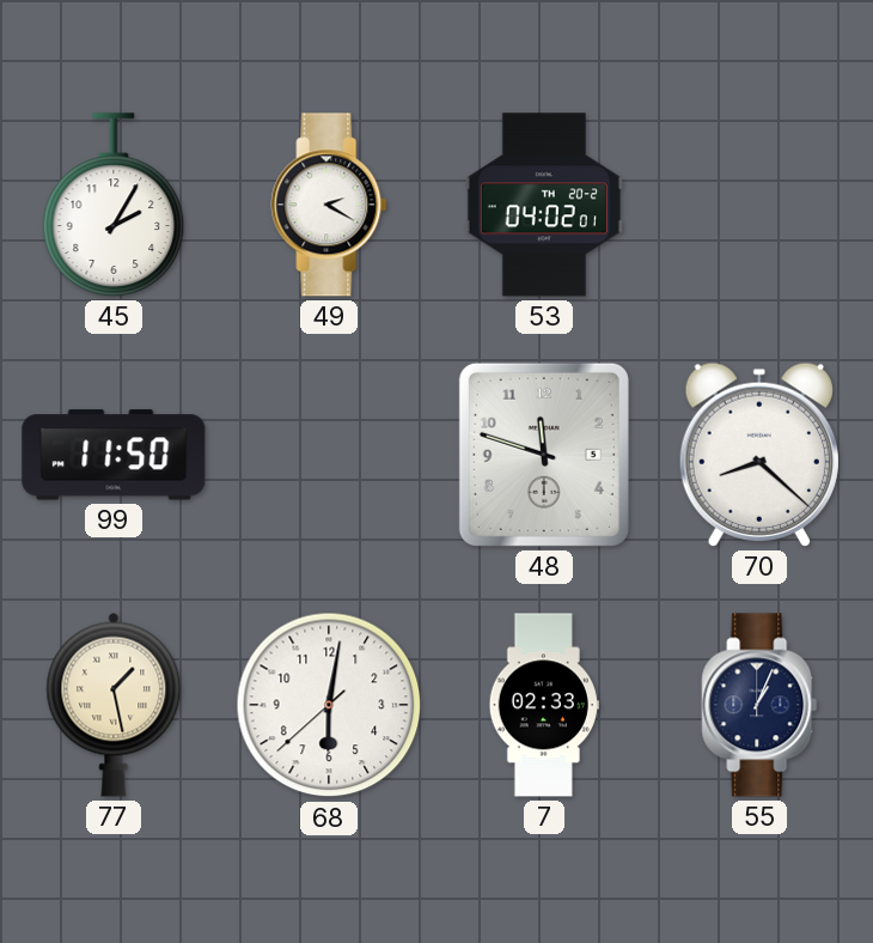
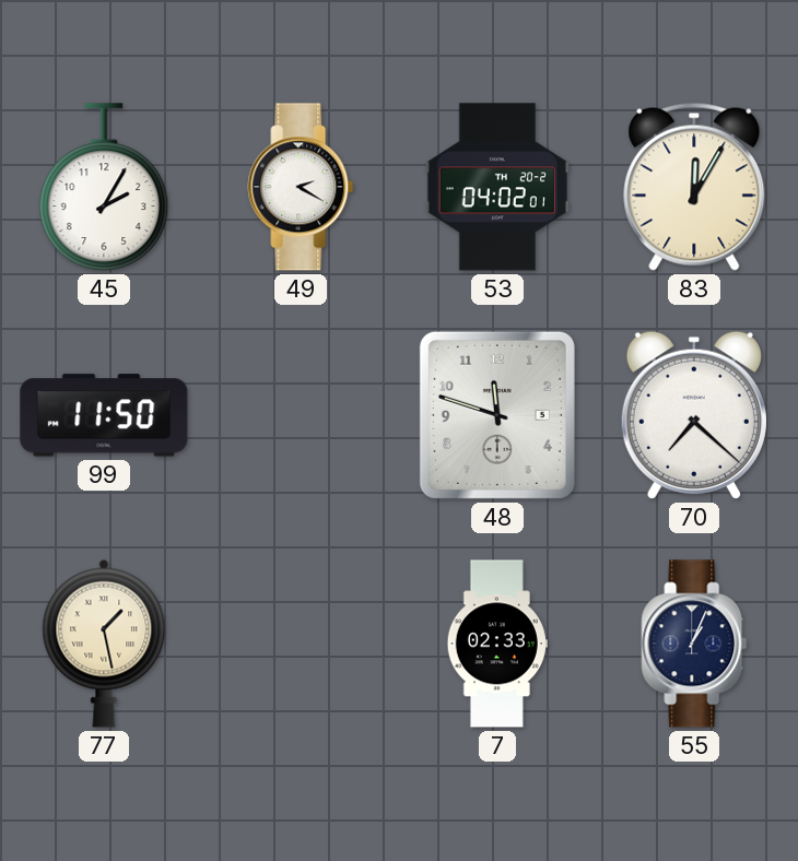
83: none -> 12:05 (694, 187)
70: 8:22 -> 7:22 (694, 415)
68: 6:01 -> none (329, 705)
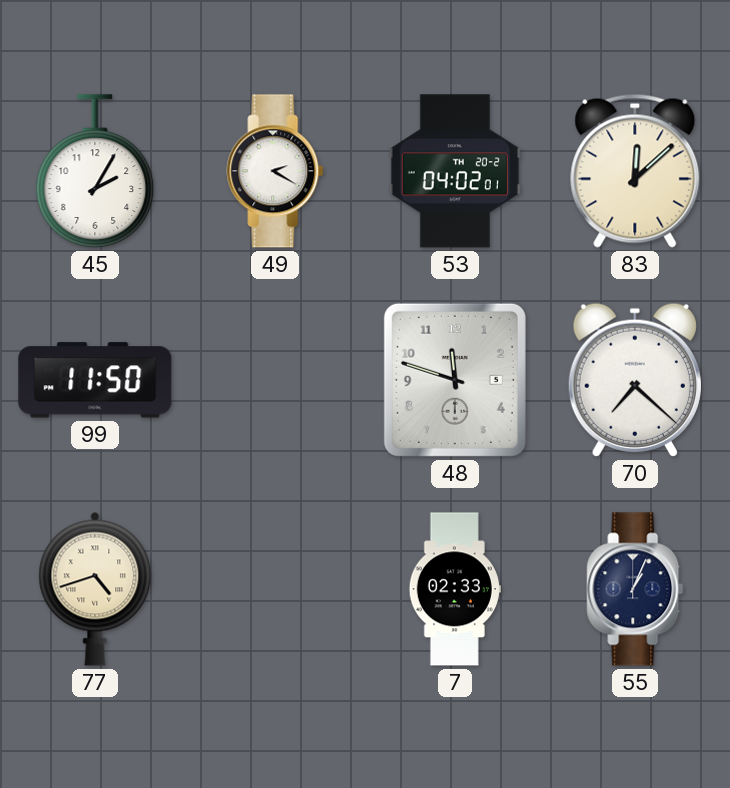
83: 12:05 -> 12:08 (635, 171)
77: 1:28 -> 4:42 (95, 589)
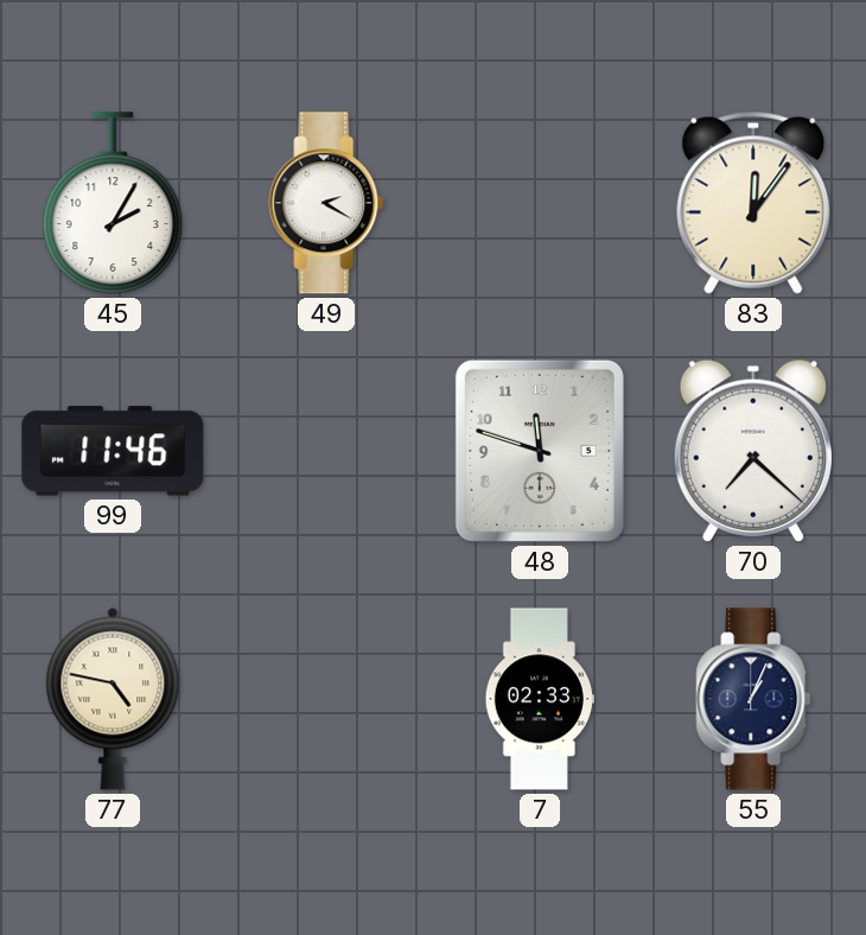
53: 04:02 -> none (455, 171)
83: 12:08 -> 12:06 (753, 203)
99: 11:50 -> 11:46 (113, 451)
77: 4:42 -> 4:47 (113, 699)
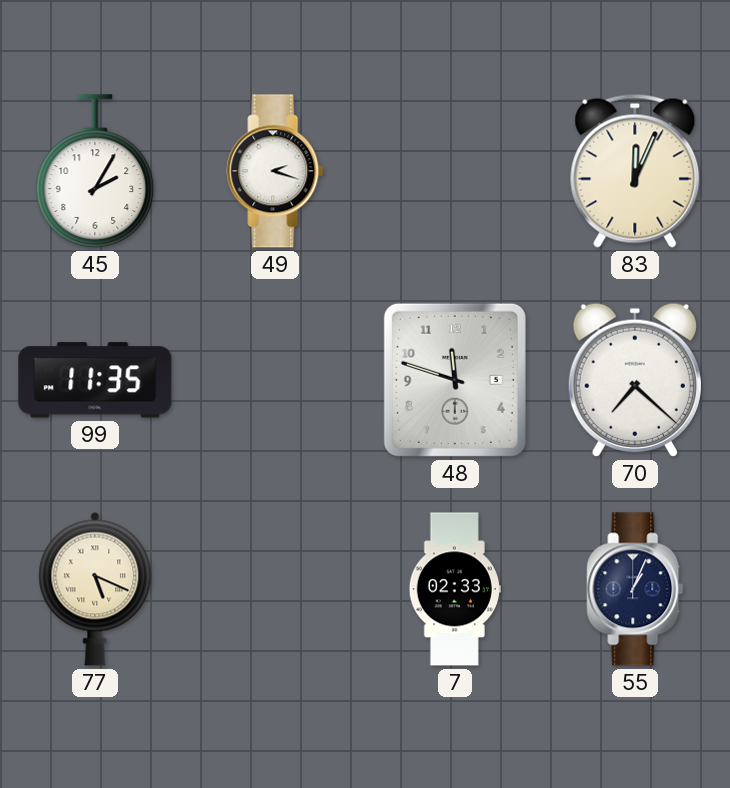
49: 2:20 -> 2:18 (275, 171)
83: 12:06 -> 12:04 (635, 171)
99: 11:46 -> 11:35 (95, 380)
77: 4:47 -> 5:19 (95, 589)
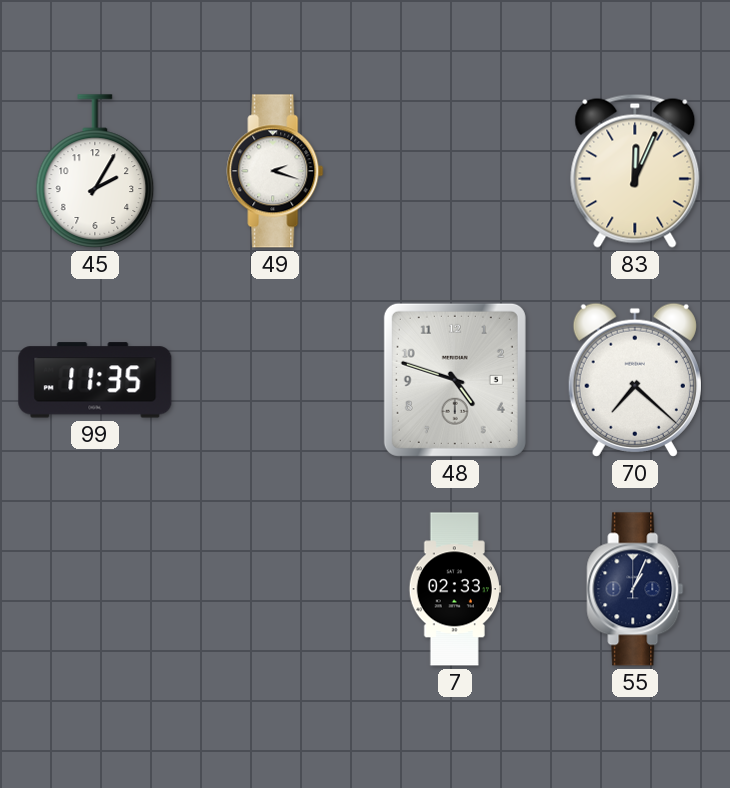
48: 11:48 -> 4:48 (455, 380)
77: 5:19 -> none (95, 589)
